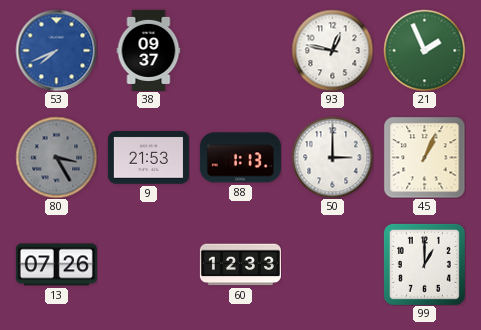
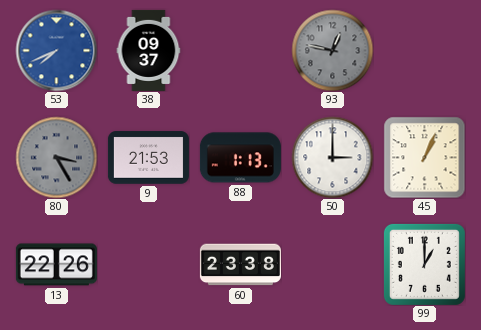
93 dial: white -> grey (332, 50)
21: 1:56 -> none (424, 50)
13: 07:26 -> 22:26 (56, 265)
60: 12:33 -> 23:38 (240, 265)
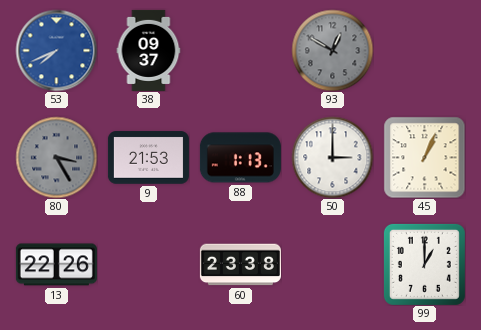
93: 12:47 -> 12:50 (332, 50)
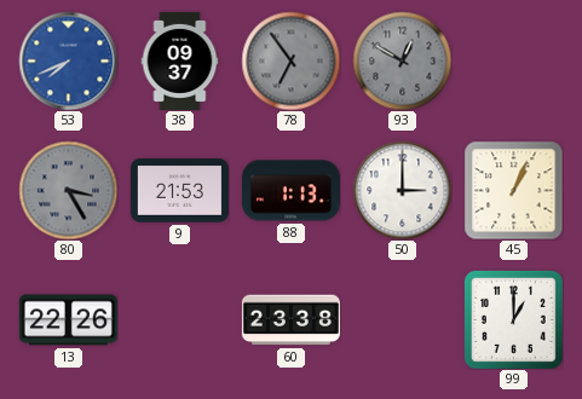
78: none -> 6:54 (290, 60)
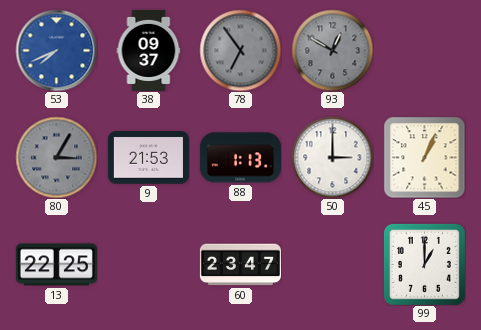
80: 3:25 -> 3:05 (56, 157)
13: 22:26 -> 22:25 (56, 265)
60: 23:38 -> 23:47 (240, 265)
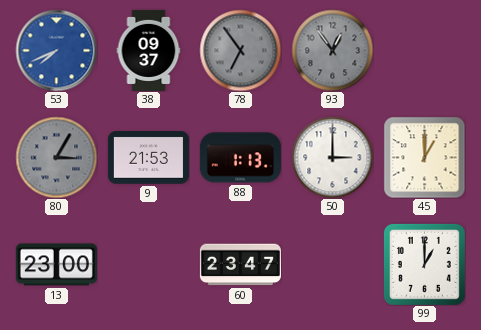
93: 12:50 -> 12:54 (332, 50)
45: 1:04 -> 1:00 (424, 157)
13: 22:25 -> 23:00 (56, 265)
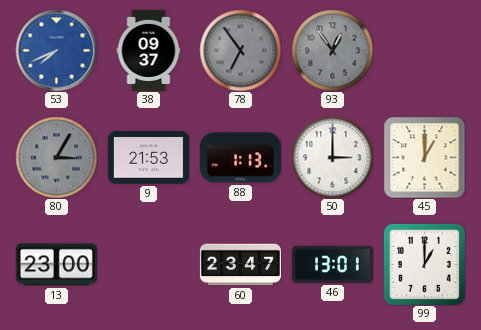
46: none -> 13:01 (332, 264)
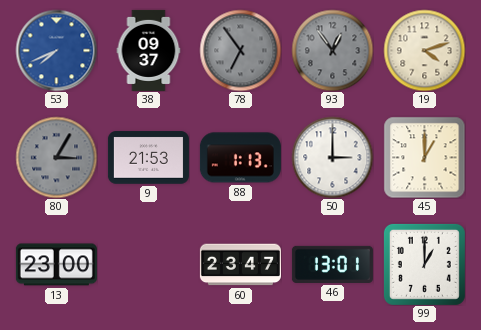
19: none -> 4:12 (424, 50)
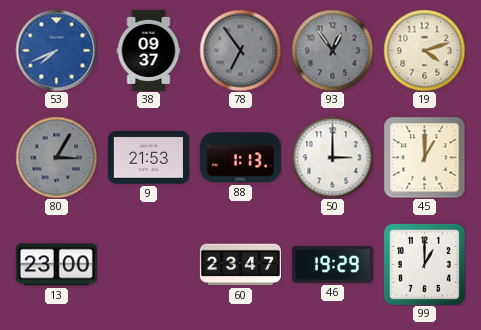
46: 13:01 -> 19:29 (332, 264)
